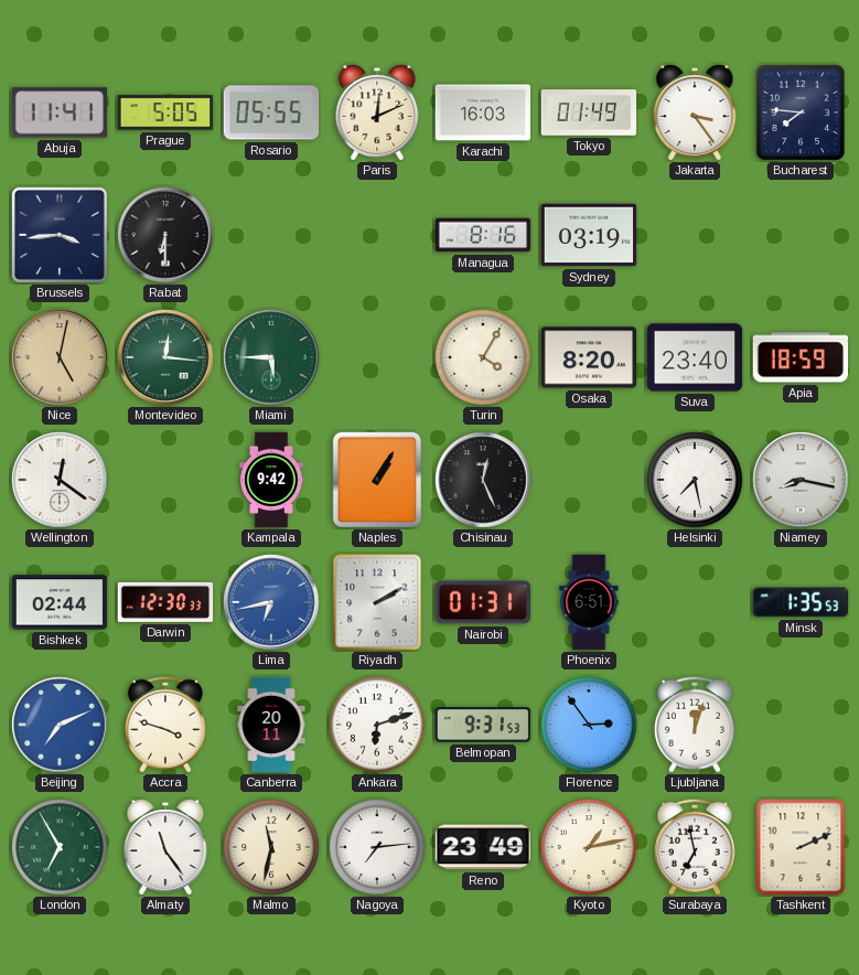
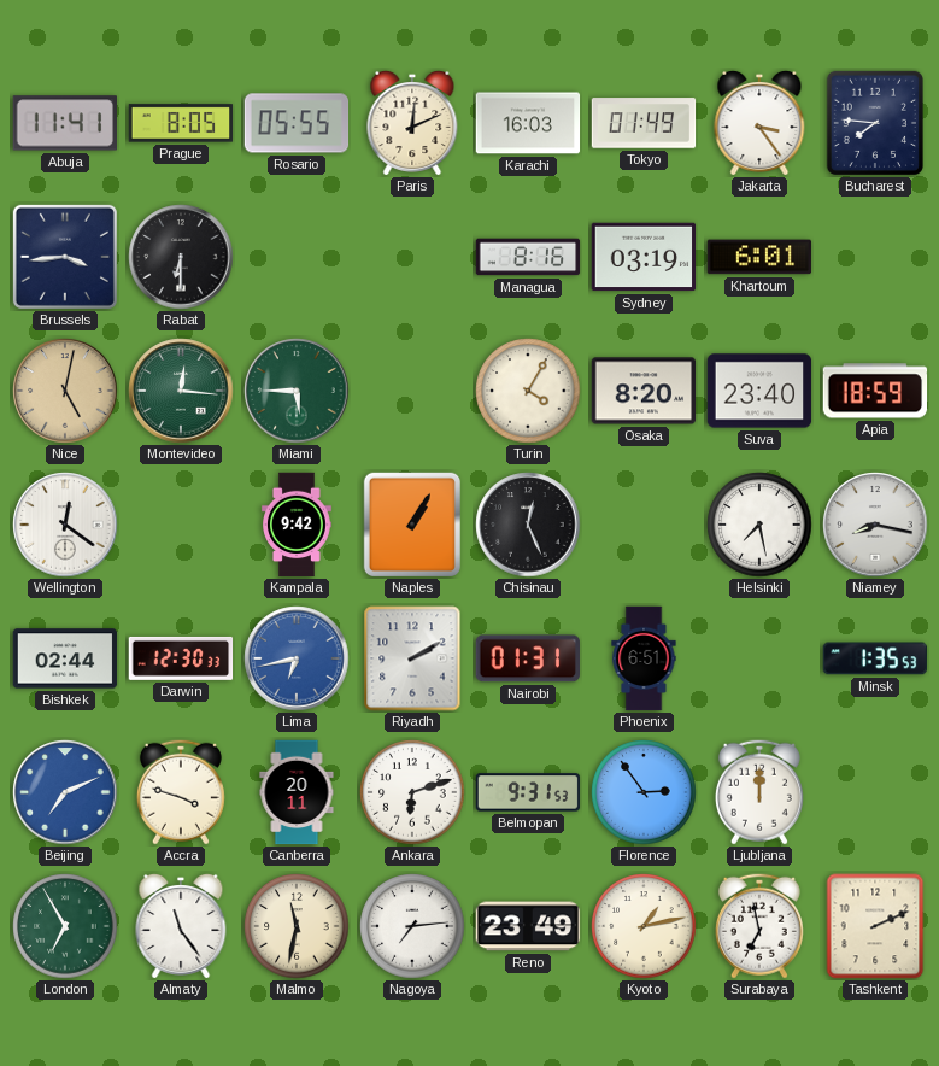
Prague: 5:05 -> 8:05 (181, 123)
Khartoum: none -> 6:01 (759, 257)
Ljubljana: 12:03 -> 12:00 (759, 792)
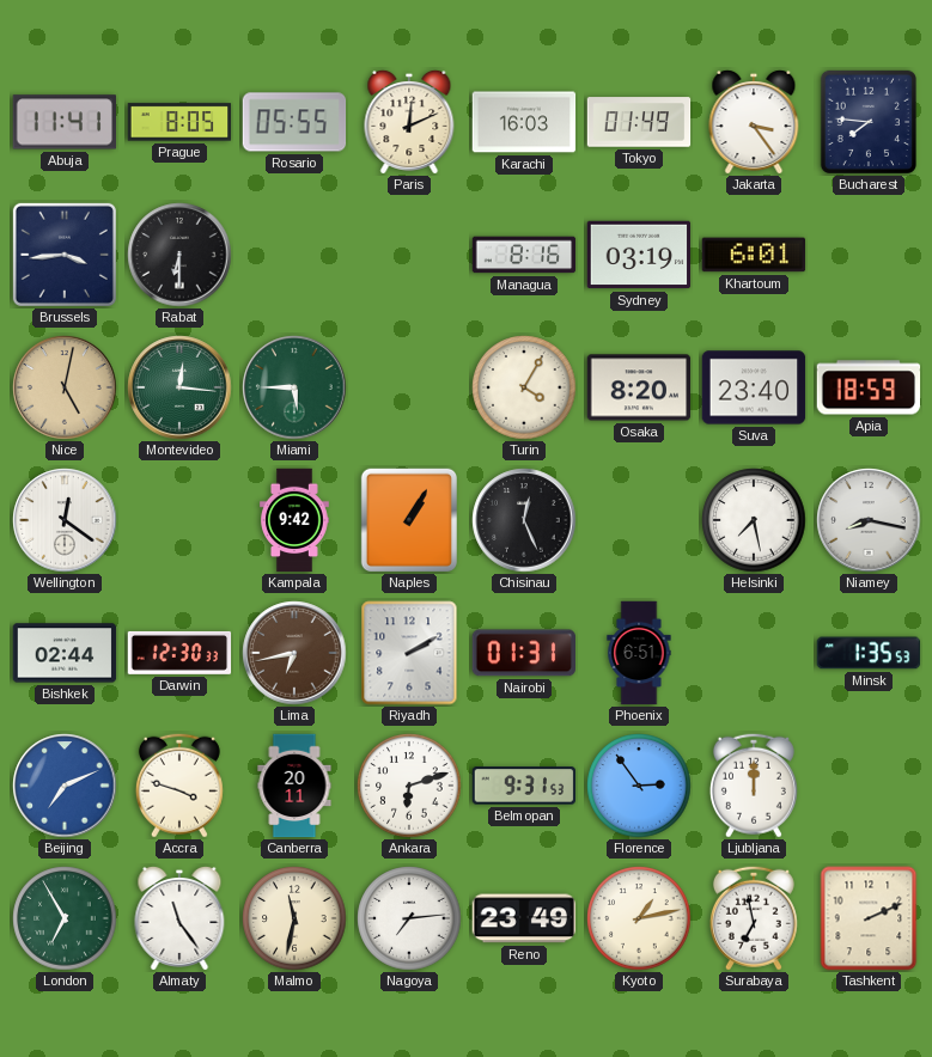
Lima dial: blue -> brown (294, 653)
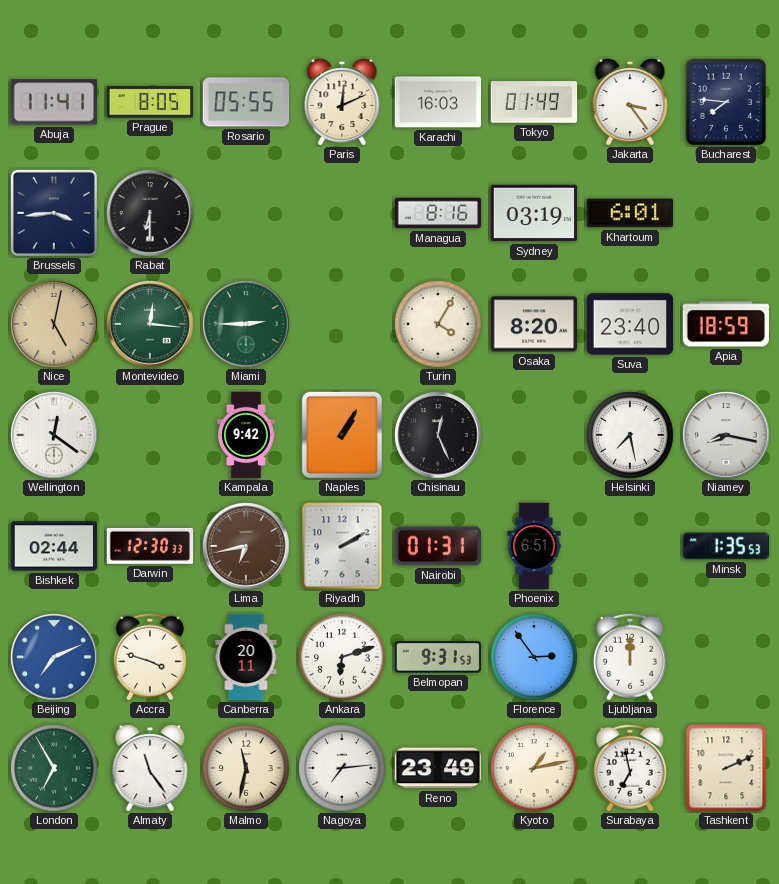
Miami: 5:45 -> 2:45 (246, 324)
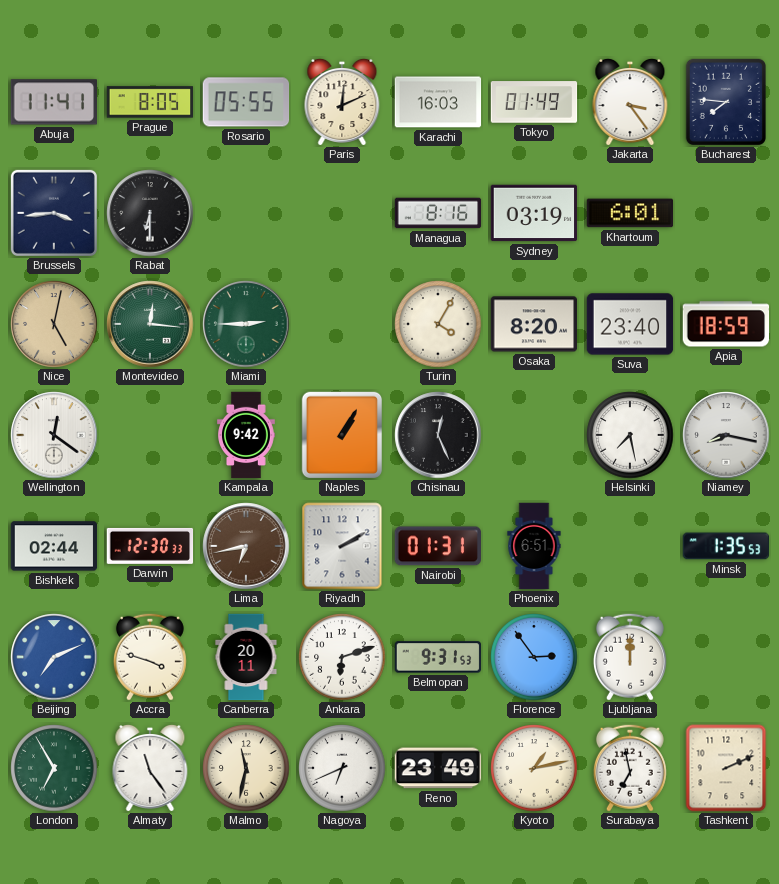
Nagoya: 7:14 -> 6:41 (342, 768)
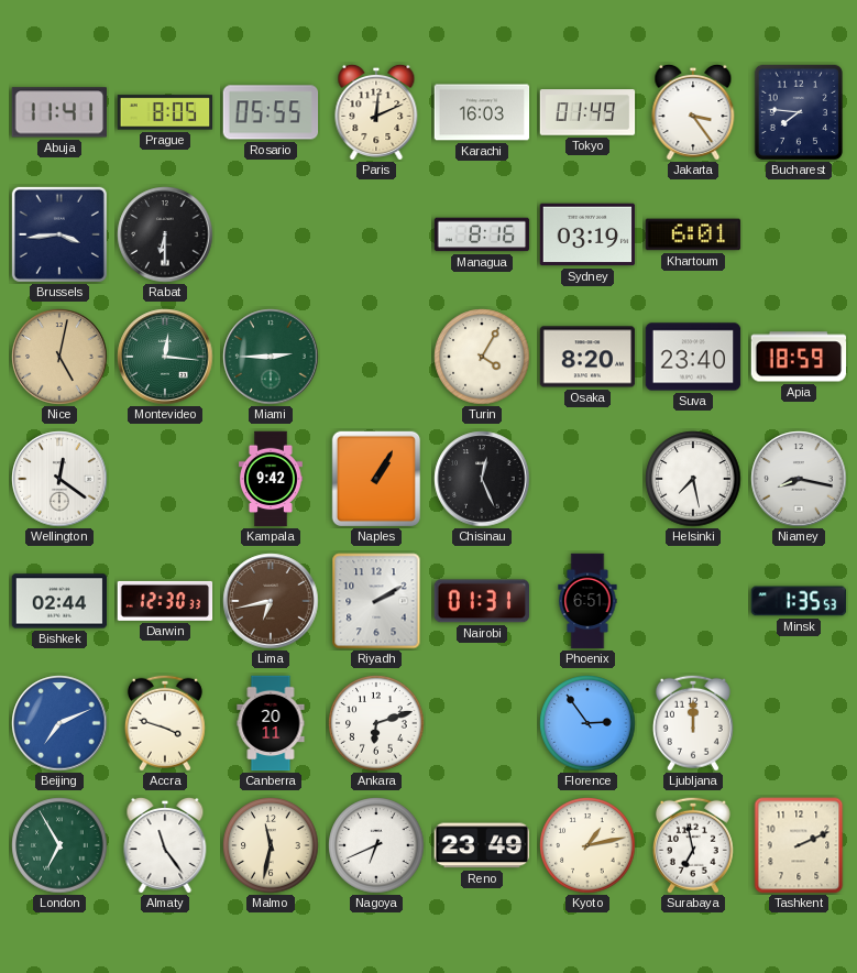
Belmopan: 9:31 -> none (438, 657)
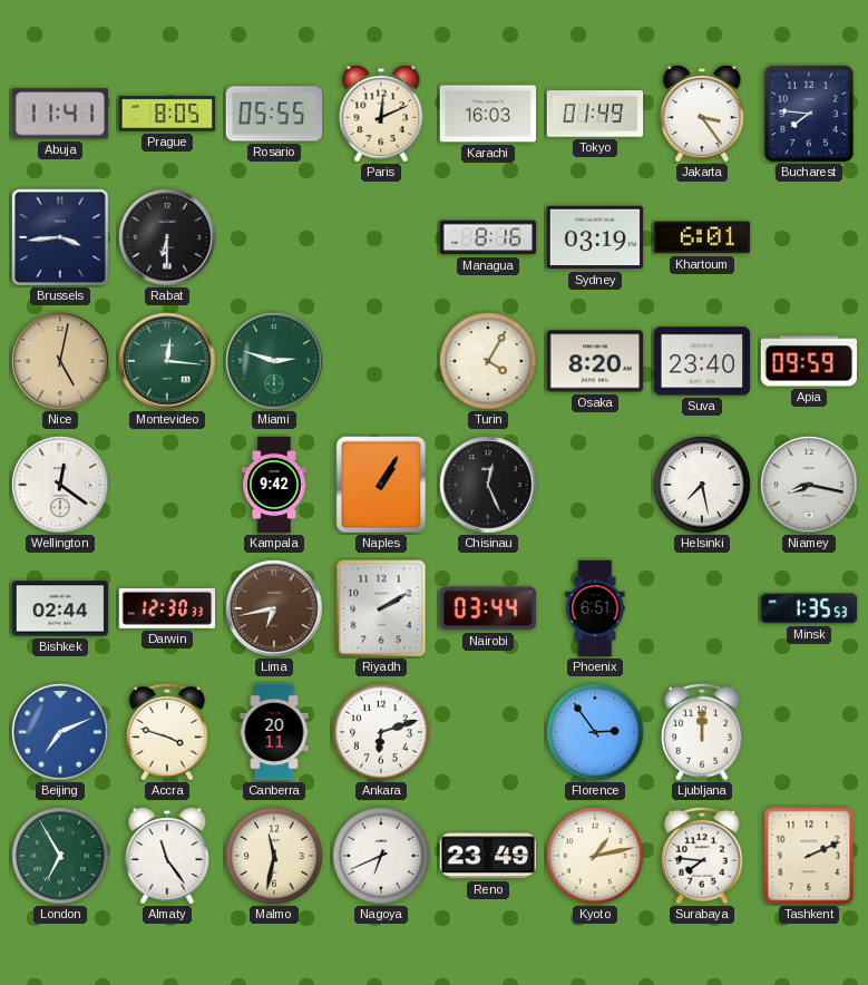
Miami: 2:45 -> 2:48 (274, 361)
Apia: 18:59 -> 09:59 (809, 361)
Nairobi: 01:31 -> 03:44 (487, 608)
Surabaya: 6:58 -> 7:46 (702, 856)
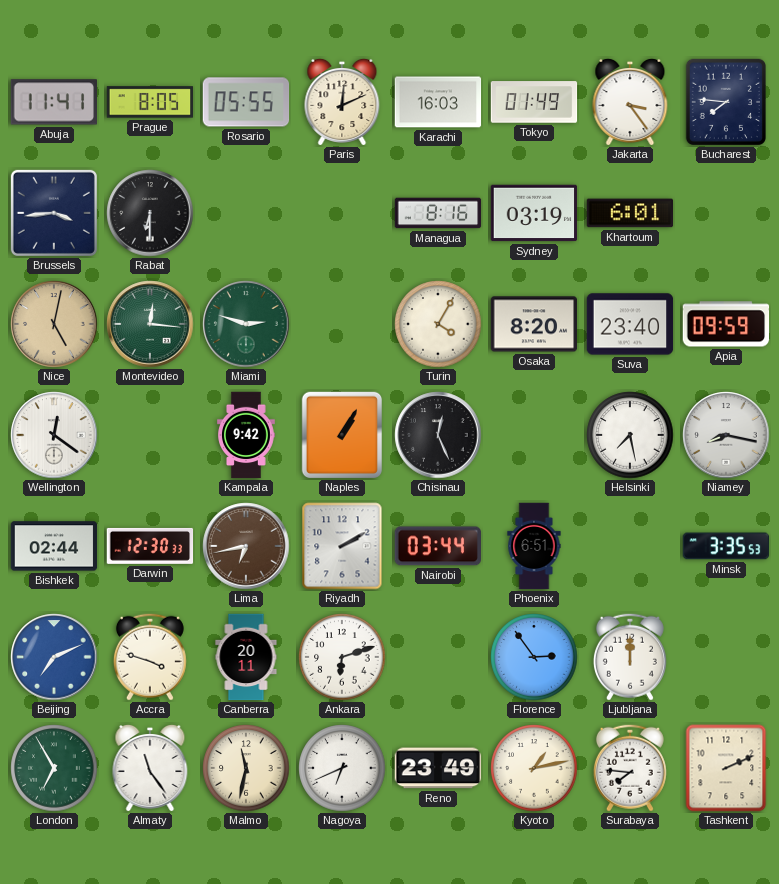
Minsk: 1:35 -> 3:35 (726, 546)
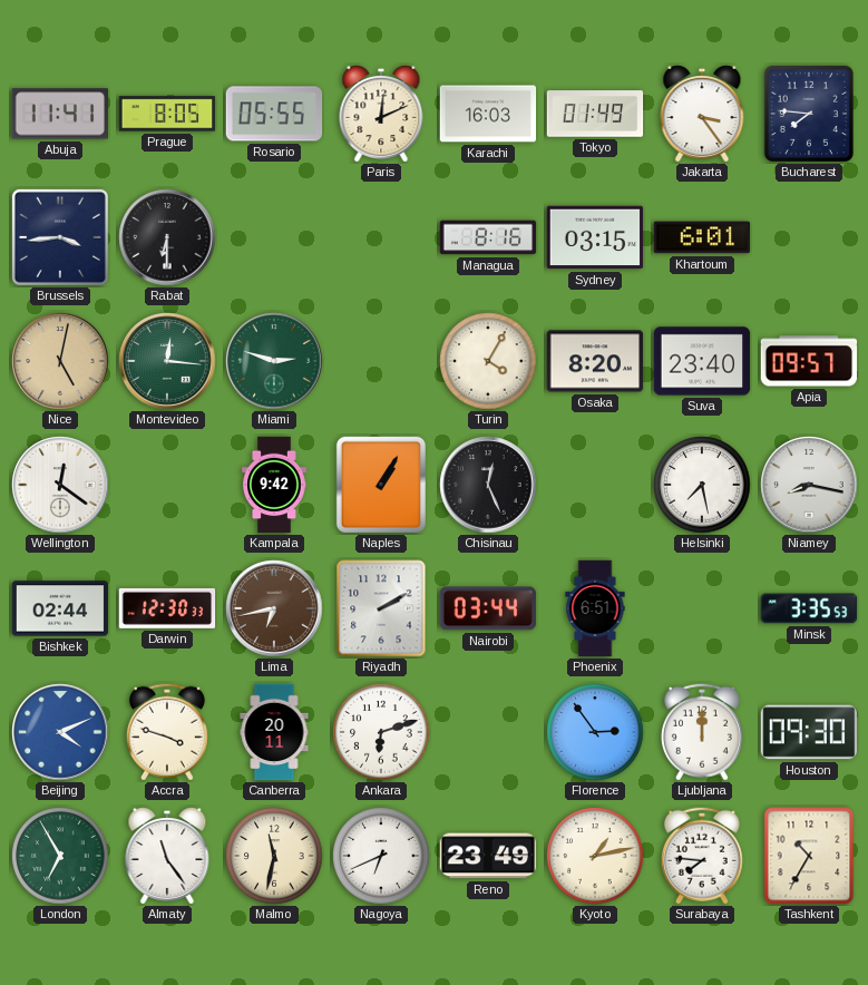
Sydney: 03:19 -> 03:15 (595, 237)
Apia: 09:59 -> 09:57 (809, 361)
Beijing: 7:11 -> 4:11 (60, 732)
Houston: none -> 09:30 (809, 732)
Tashkent: 2:11 -> 10:35 (809, 856)
